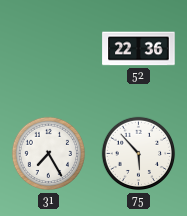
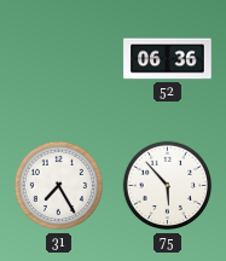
52: 22:36 -> 06:36 (168, 59)
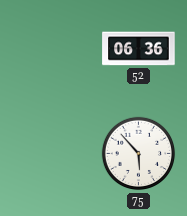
31: 7:25 -> none (59, 186)
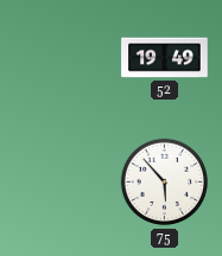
52: 06:36 -> 19:49 (165, 58)
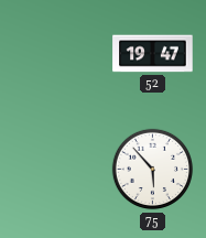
52: 19:49 -> 19:47 (153, 54)
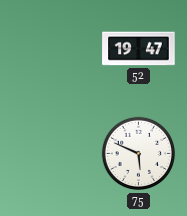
75: 5:53 -> 5:49 (139, 154)
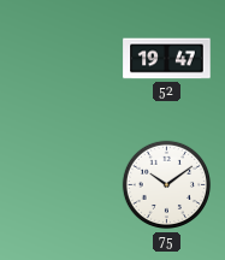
75: 5:49 -> 10:09 (167, 185)
